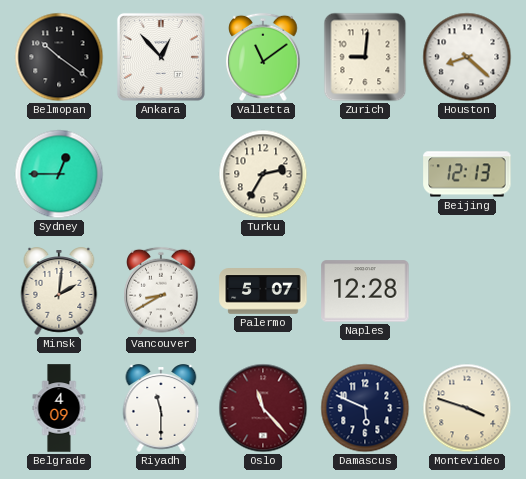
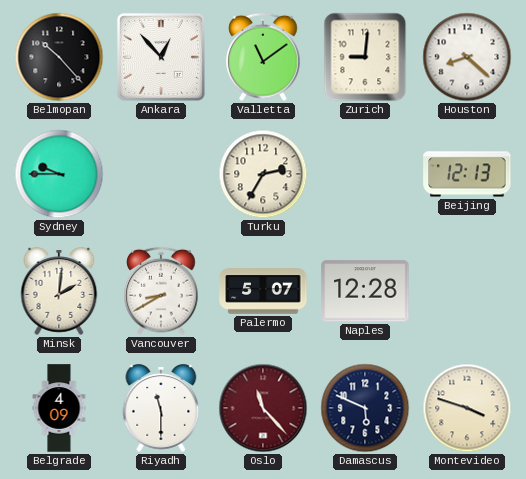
Belmopan: 10:21 -> 10:23 (59, 57)
Sydney: 12:45 -> 9:45 (59, 174)
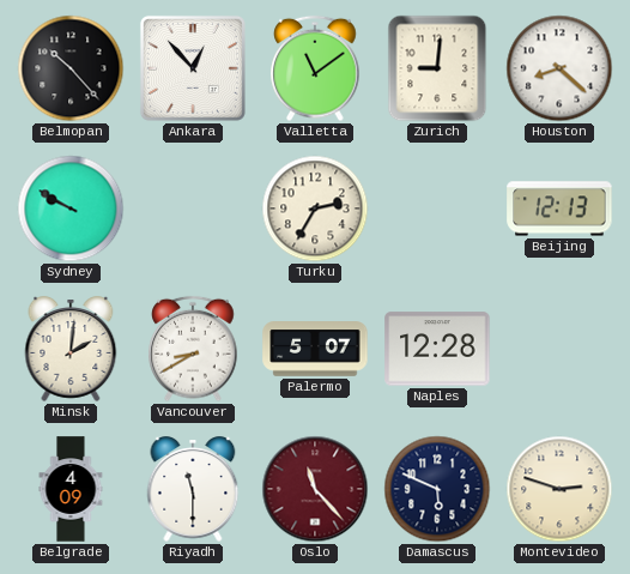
Sydney: 9:45 -> 9:50 (71, 209)
Montevideo: 3:48 -> 2:48 (559, 489)
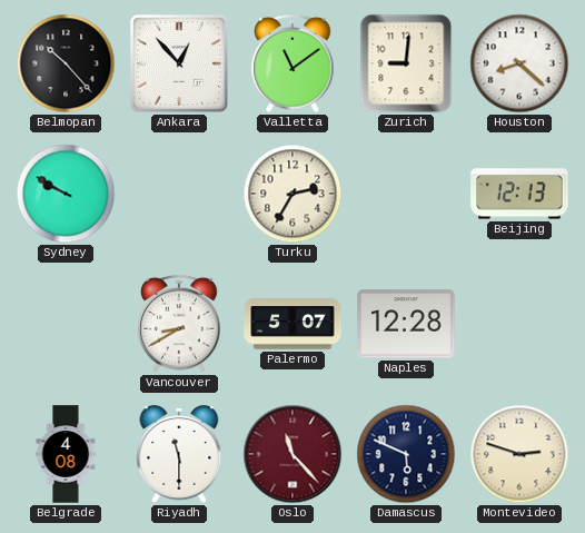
Minsk: 2:01 -> none (71, 349)
Belgrade: 4:09 -> 4:08 (66, 454)
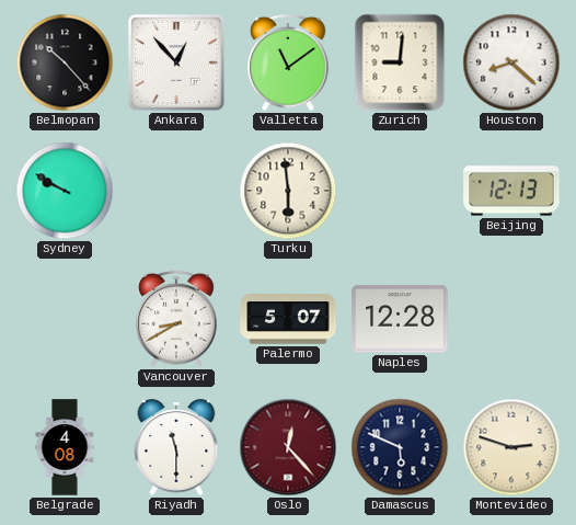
Turku: 2:35 -> 5:59 (288, 191)
Oslo: 11:23 -> 12:23 (288, 447)
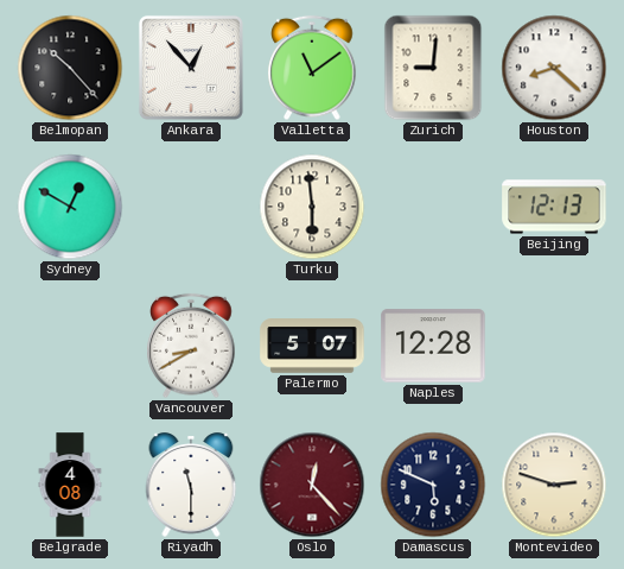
Sydney: 9:50 -> 12:50 (70, 207)
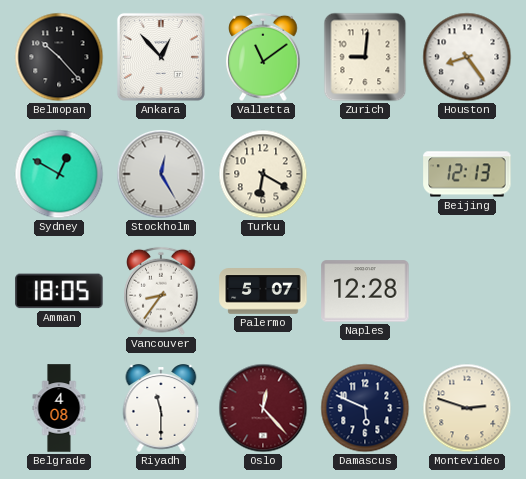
Houston: 8:22 -> 8:24 (467, 57)
Stockholm: none -> 12:25 (161, 174)
Turku: 5:59 -> 6:20 (263, 174)
Amman: none -> 18:05 (59, 291)
Vancouver: 8:40 -> 8:36 (161, 291)
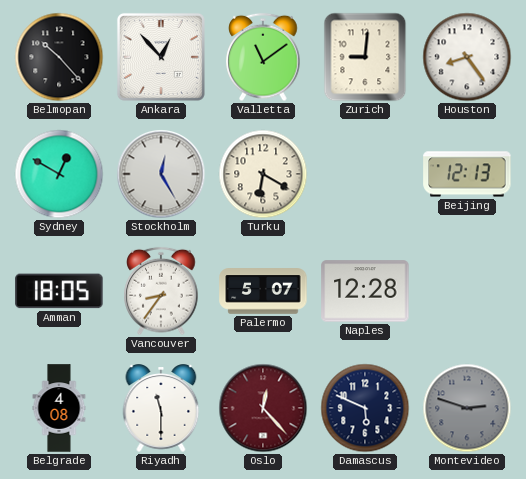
Montevideo dial: cream -> grey (467, 408)
